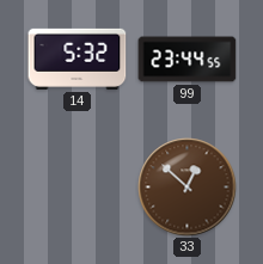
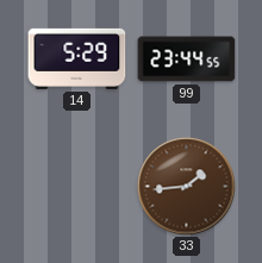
14: 5:32 -> 5:29 (77, 58)
33: 12:52 -> 1:44 (187, 187)
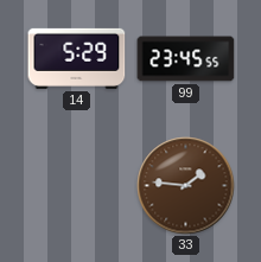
99: 23:44 -> 23:45 (186, 59)
33: 1:44 -> 1:46 (186, 186)
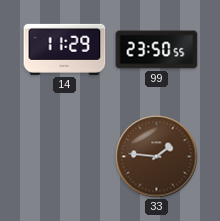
14: 5:29 -> 11:29 (65, 49)
99: 23:45 -> 23:50 (157, 50)
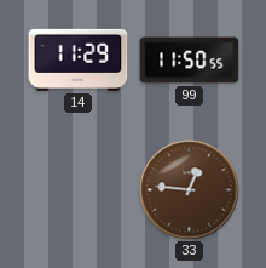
99: 23:50 -> 11:50 (190, 61)
33: 1:46 -> 12:46 (190, 190)
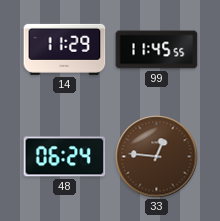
99: 11:50 -> 11:45 (157, 50)
48: none -> 06:24 (65, 157)
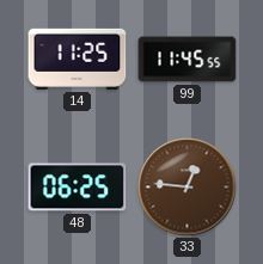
14: 11:29 -> 11:25 (78, 59)
48: 06:24 -> 06:25 (78, 188)
